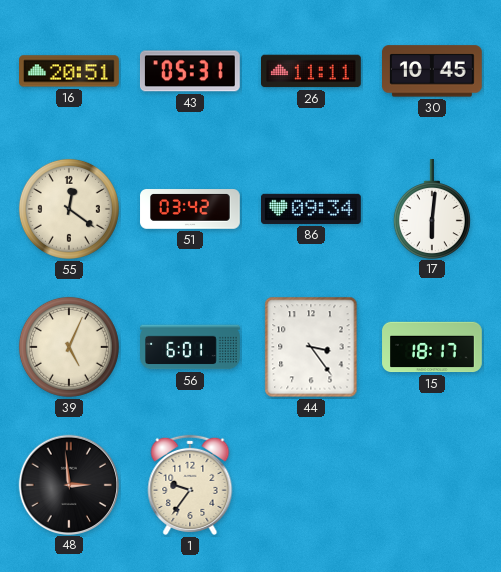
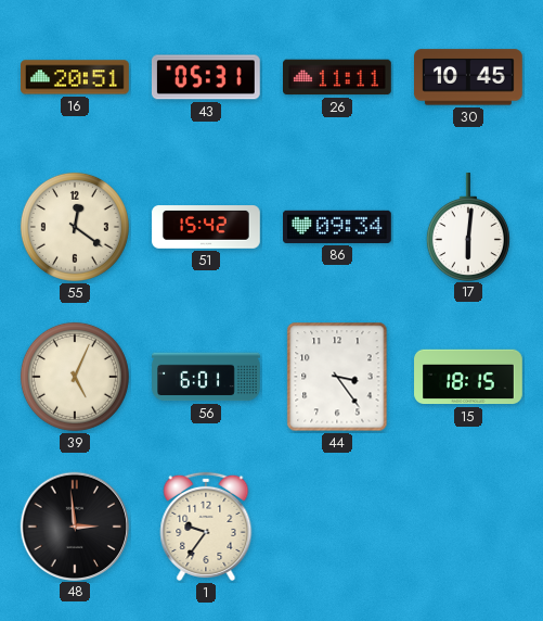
51: 03:42 -> 15:42 (206, 227)
15: 18:17 -> 18:15 (468, 377)
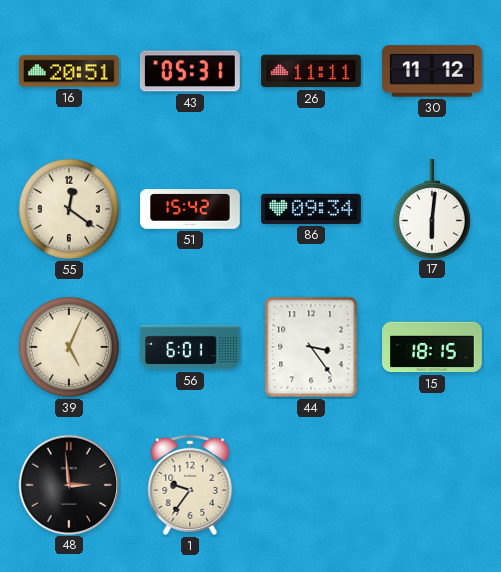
30: 10:45 -> 11:12 (433, 71)
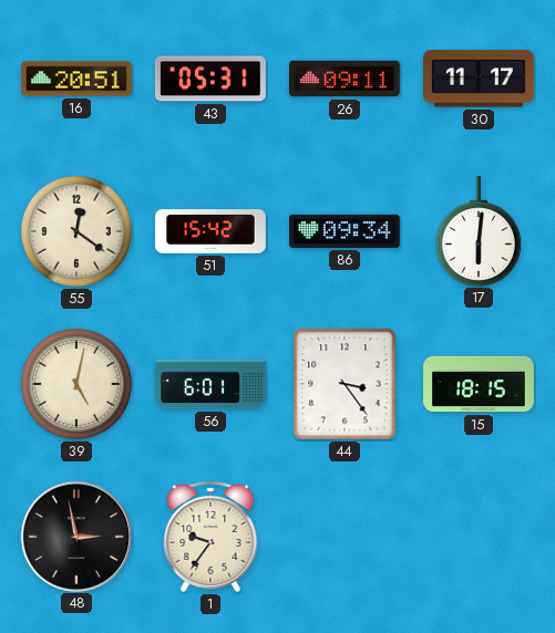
26: 11:11 -> 09:11 (346, 79)
30: 11:12 -> 11:17 (480, 79)
39: 5:04 -> 5:02 (76, 384)
48: 2:59 -> 2:58 (75, 536)
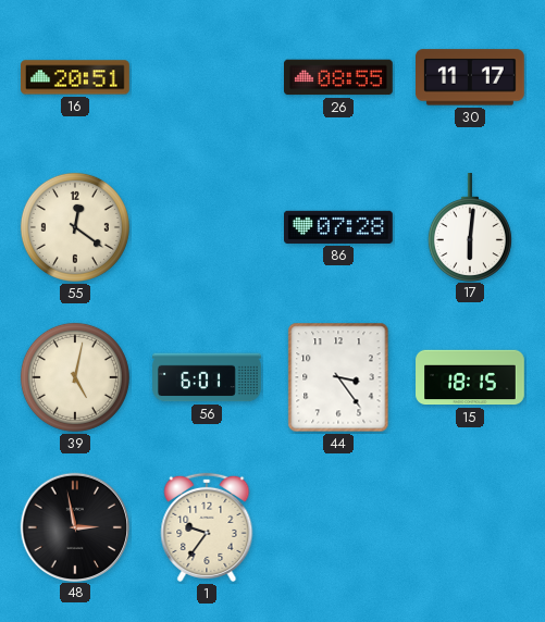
43: 05:31 -> none (210, 79)
26: 09:11 -> 08:55 (339, 77)
51: 15:42 -> none (210, 231)
86: 09:34 -> 07:28 (339, 227)
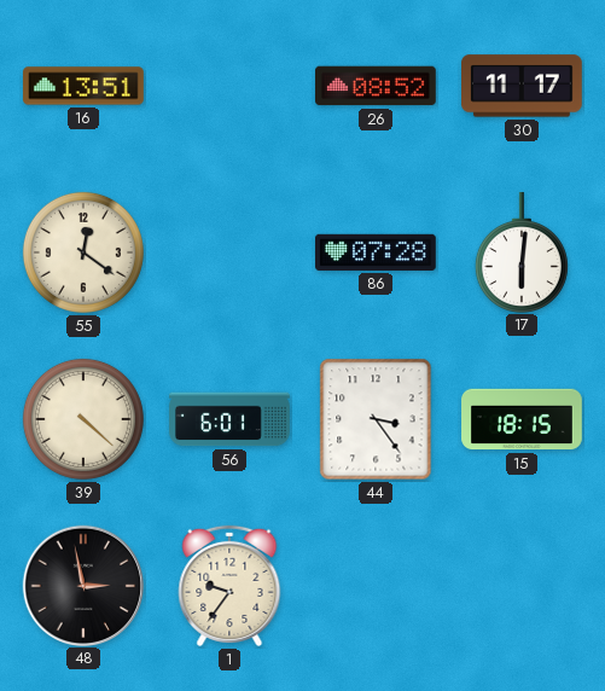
16: 20:51 -> 13:51 (85, 86)
26: 08:55 -> 08:52 (377, 86)
39: 5:02 -> 4:22 (83, 419)
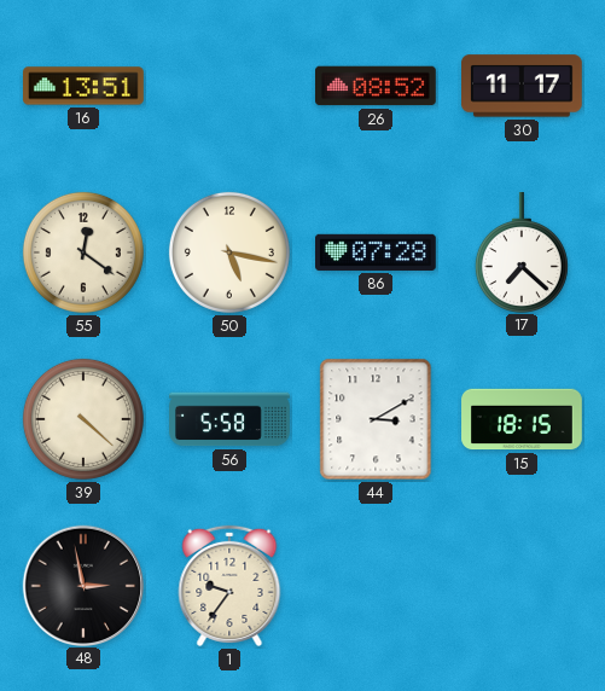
50: none -> 5:17 (229, 252)
17: 6:01 -> 7:22 (522, 252)
56: 6:01 -> 5:58 (229, 419)
44: 3:24 -> 3:10 (376, 419)
